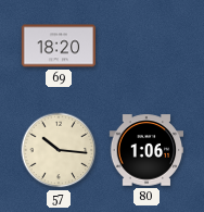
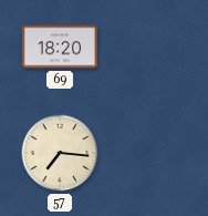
57: 10:16 -> 7:16 (60, 153)
80: 1:06 -> none (146, 150)
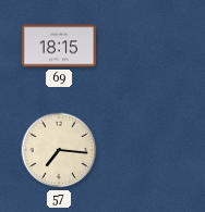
69: 18:20 -> 18:15 (59, 46)
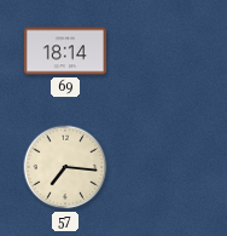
69: 18:15 -> 18:14 (65, 51)
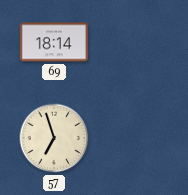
57: 7:16 -> 6:57 (54, 138)
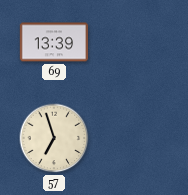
69: 18:14 -> 13:39 (54, 42)
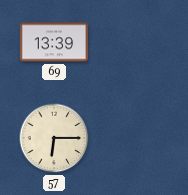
57: 6:57 -> 6:15 (54, 138)
